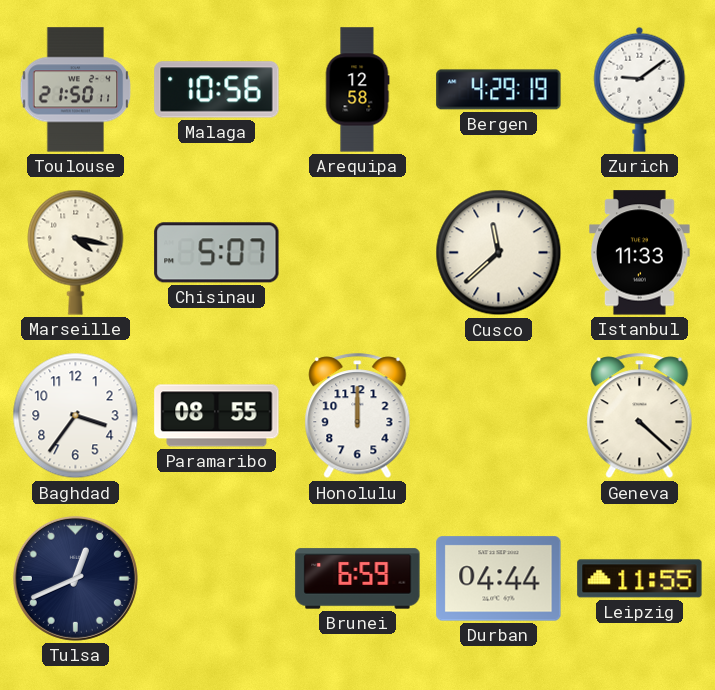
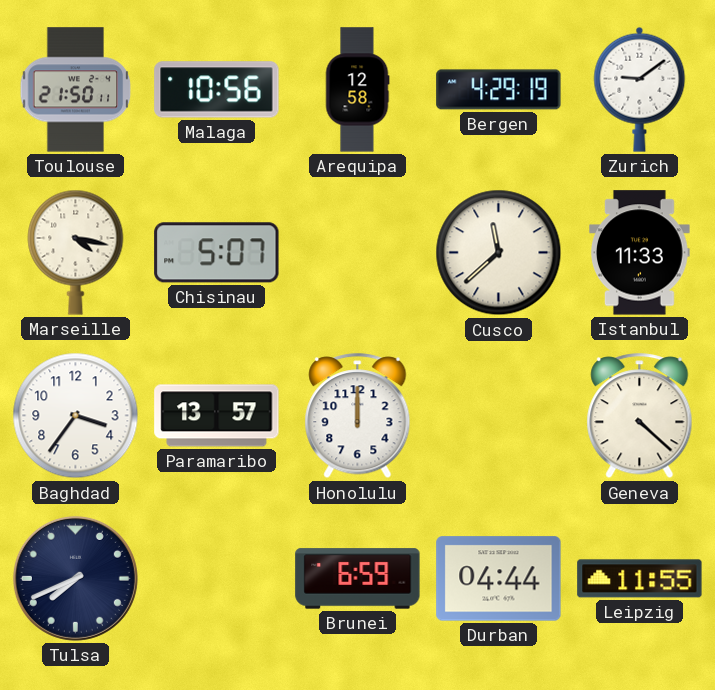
Paramaribo: 08:55 -> 13:57 (217, 416)
Tulsa: 12:41 -> 7:41 (75, 578)
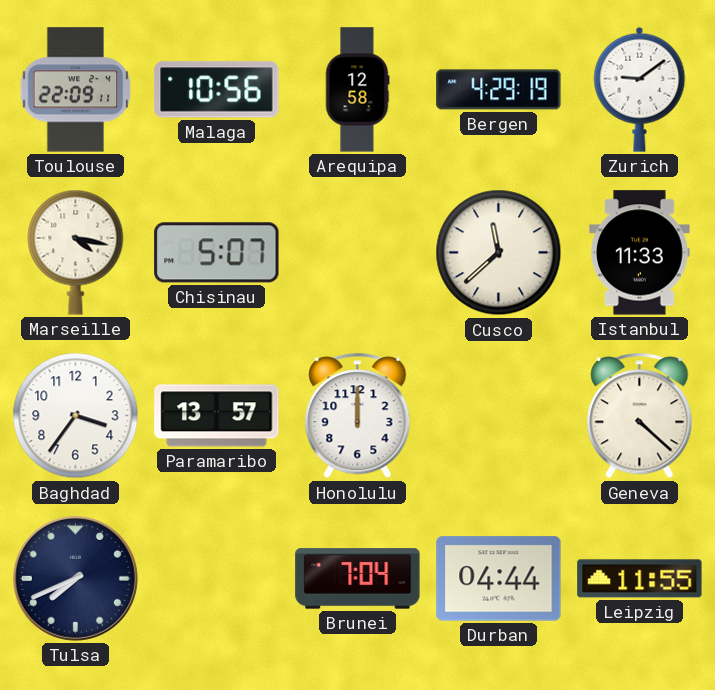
Toulouse: 21:50 -> 22:09 (76, 90)
Brunei: 6:59 -> 7:04 (358, 579)
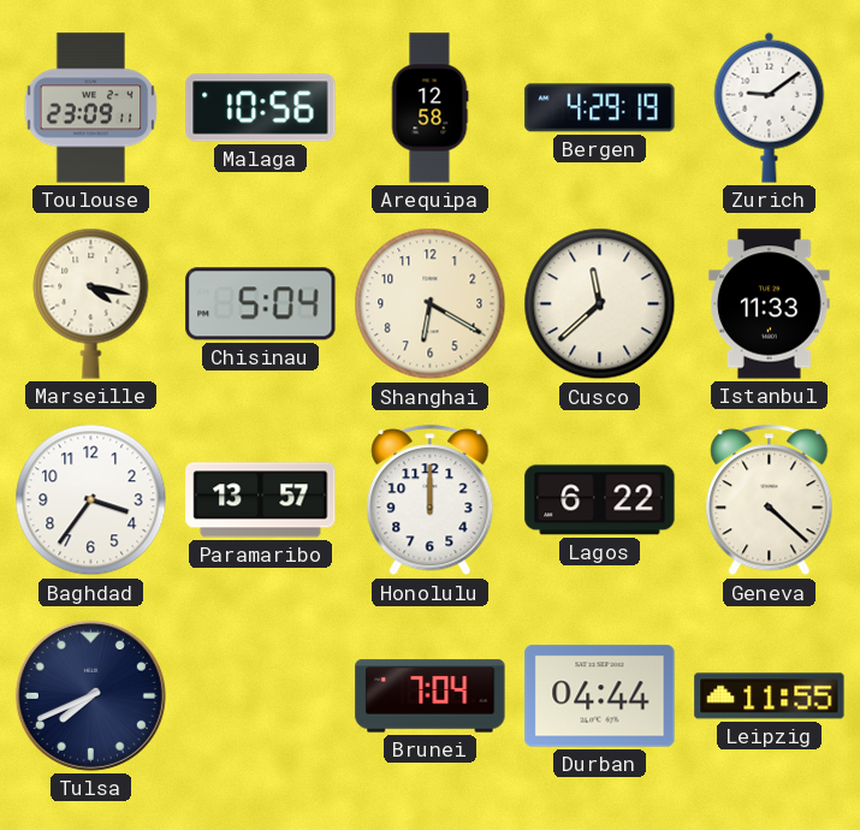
Toulouse: 22:09 -> 23:09 (91, 108)
Chisinau: 5:07 -> 5:04 (261, 304)
Shanghai: none -> 6:20 (431, 304)
Lagos: none -> 6:22 (600, 500)
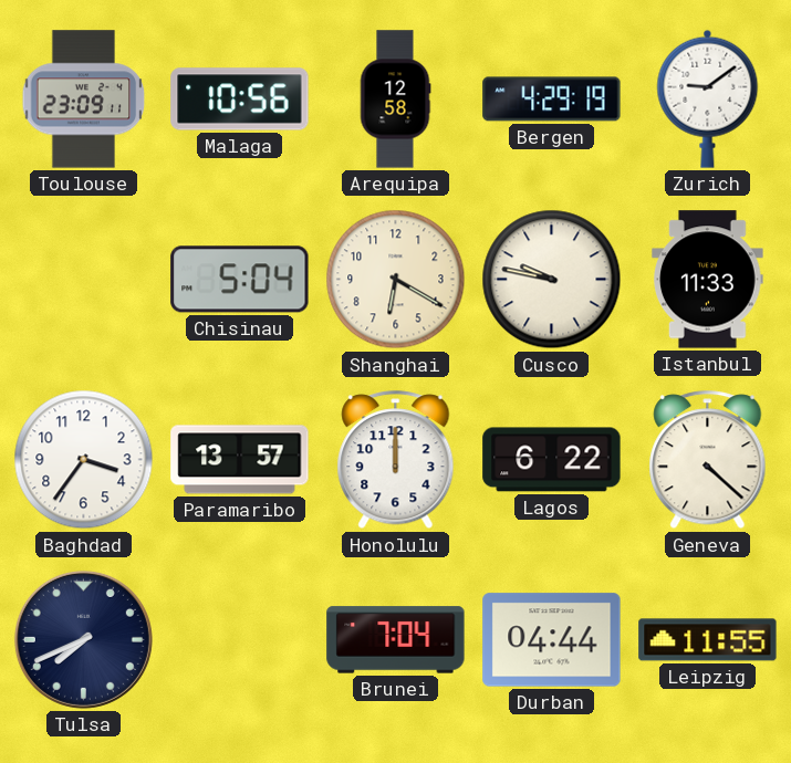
Marseille: 4:17 -> none (91, 303)
Cusco: 11:38 -> 9:47 (552, 280)
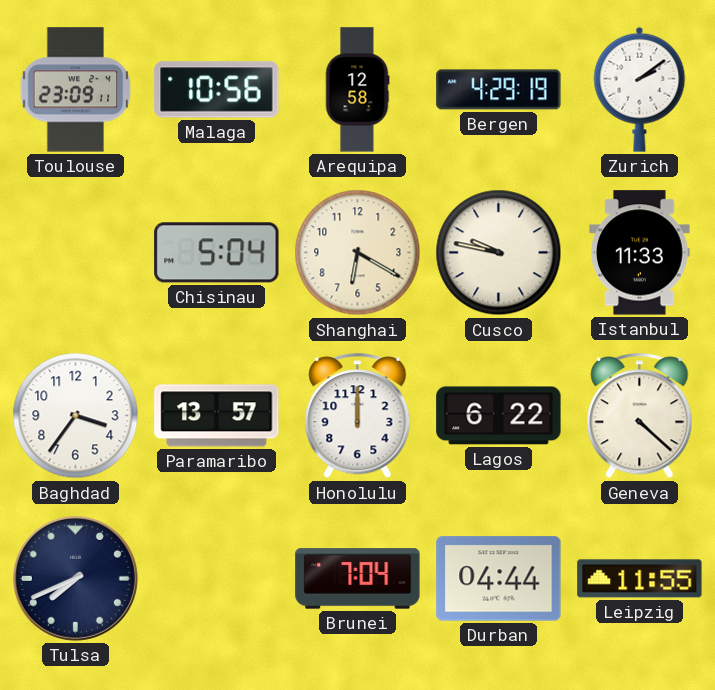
Zurich: 9:09 -> 2:09 (640, 89)
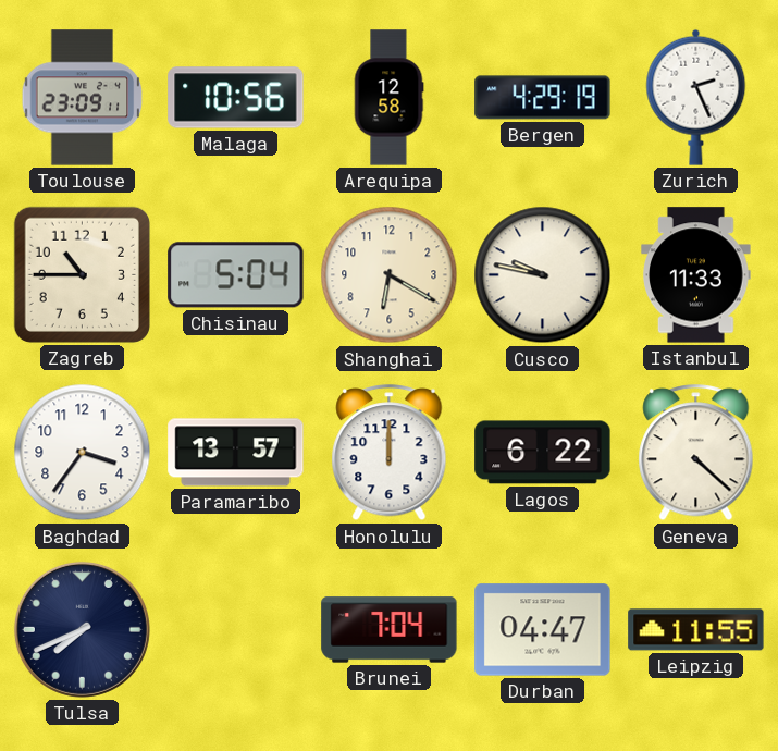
Zurich: 2:09 -> 2:26 (696, 97)
Zagreb: none -> 10:45 (82, 274)
Durban: 04:44 -> 04:47 (543, 630)
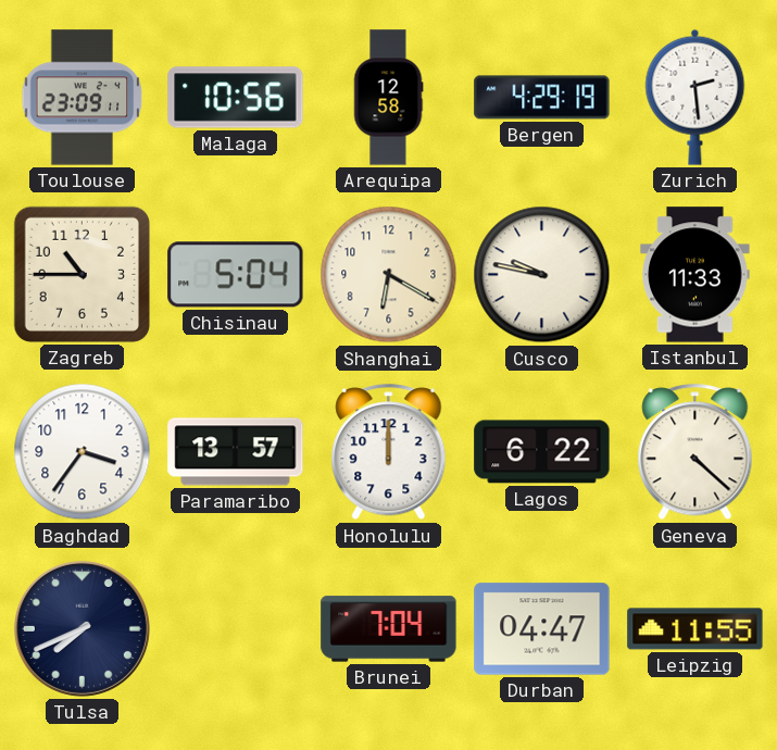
Zurich: 2:26 -> 2:29 (695, 97)
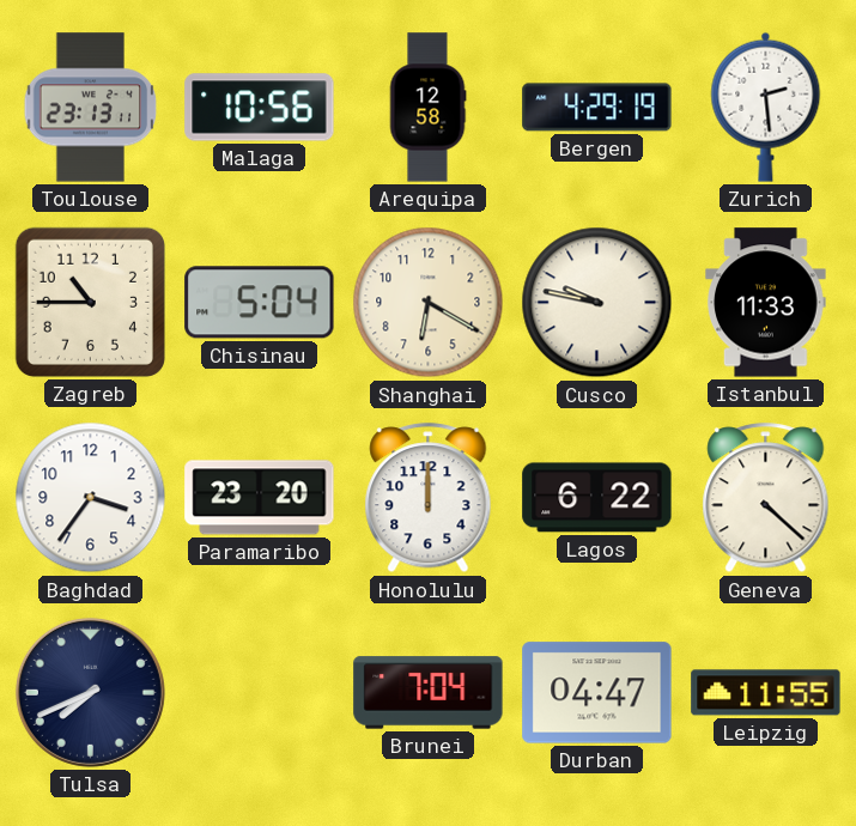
Toulouse: 23:09 -> 23:13 (91, 108)
Paramaribo: 13:57 -> 23:20 (260, 498)
